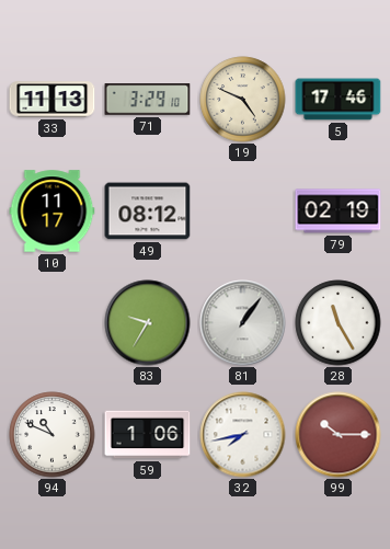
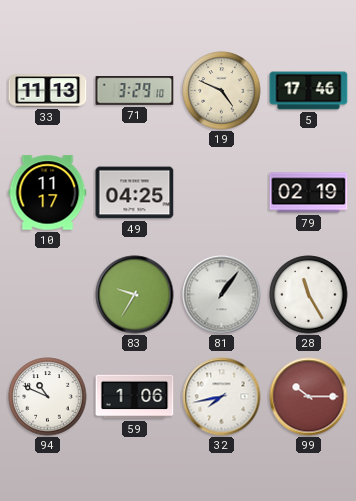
49: 08:12 -> 04:25 (135, 193)
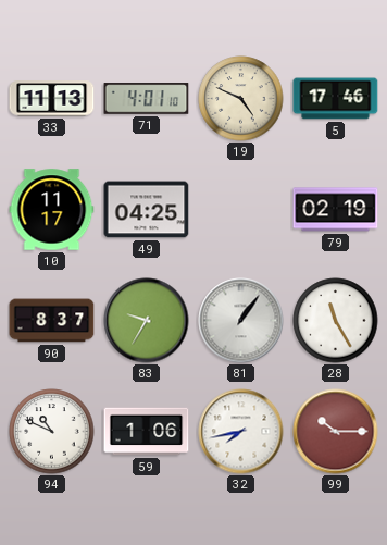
71: 3:29 -> 4:01 (147, 99)
90: none -> 8:37 (52, 321)
